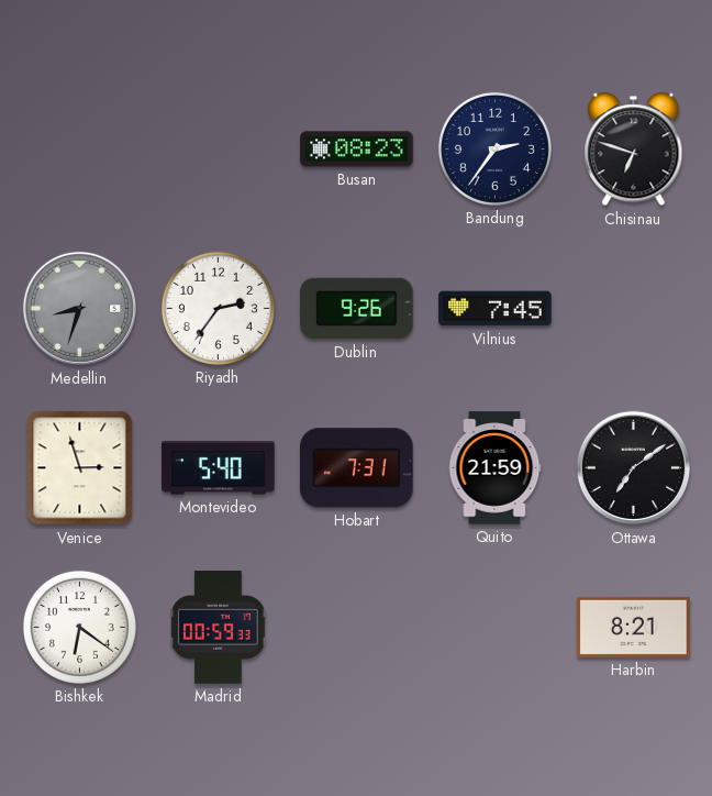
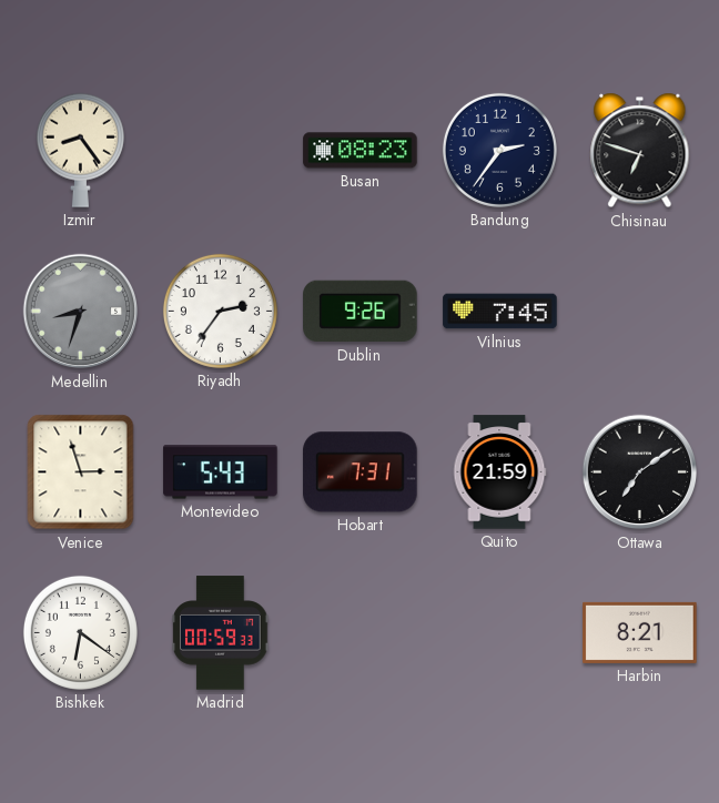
Izmir: none -> 8:24 (80, 150)
Montevideo: 5:40 -> 5:43 (221, 472)
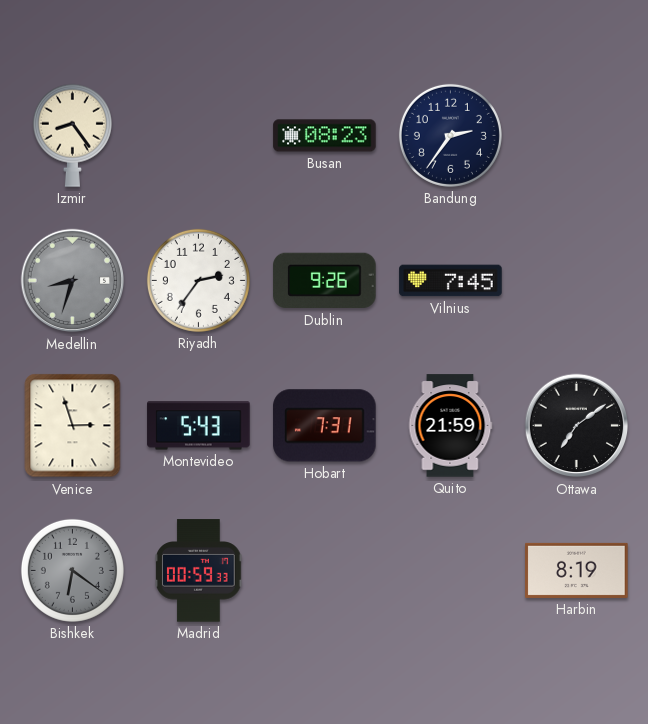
Chisinau: 6:48 -> none (640, 151)
Bishkek dial: white -> grey (72, 570)
Harbin: 8:21 -> 8:19 (577, 570)
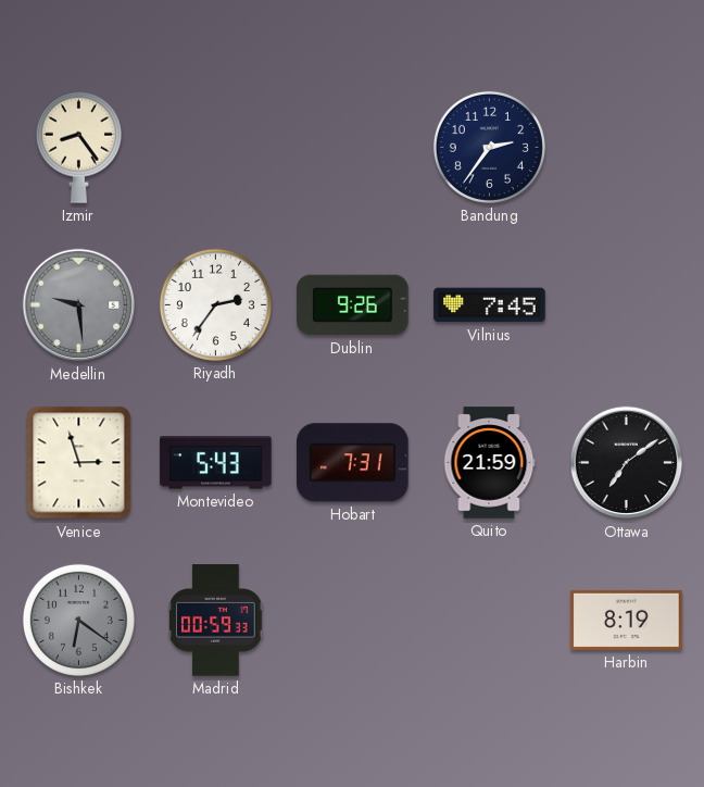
Busan: 08:23 -> none (325, 136)
Medellin: 8:33 -> 9:29 (79, 305)
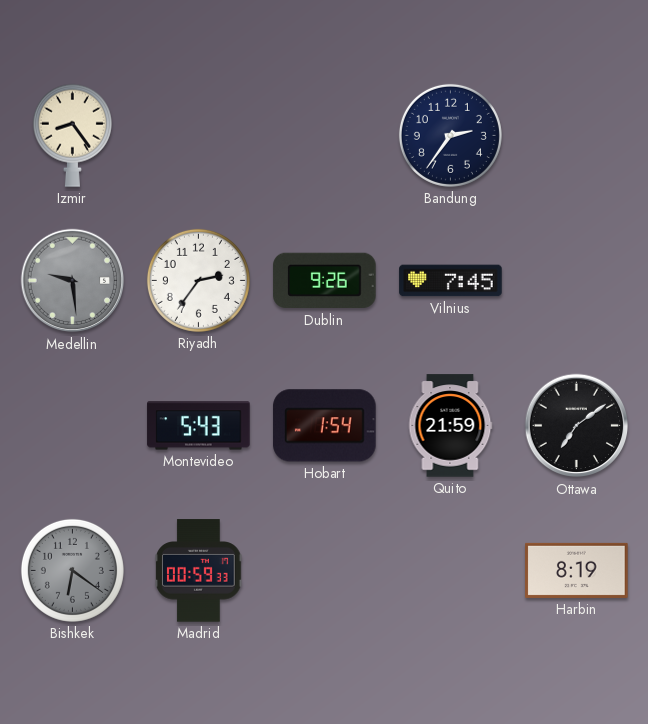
Venice: 2:57 -> none (79, 463)
Hobart: 7:31 -> 1:54 (325, 426)
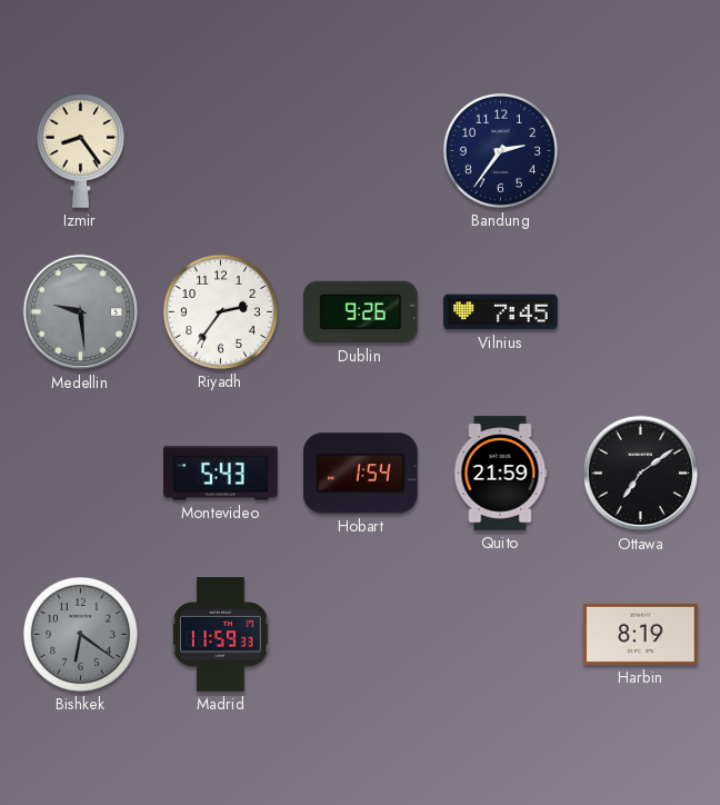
Madrid: 00:59 -> 11:59 (221, 635)
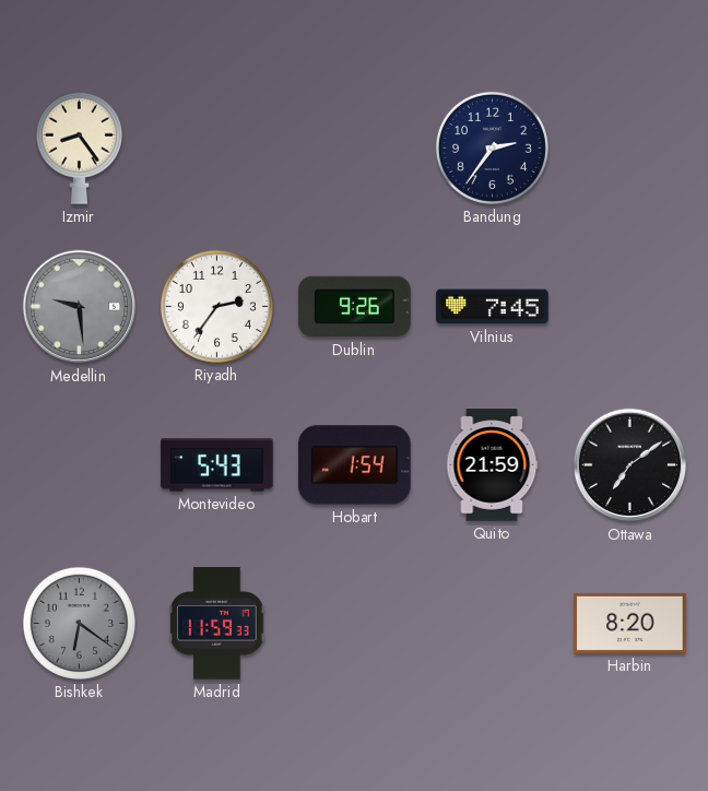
Harbin: 8:19 -> 8:20 (630, 623)
